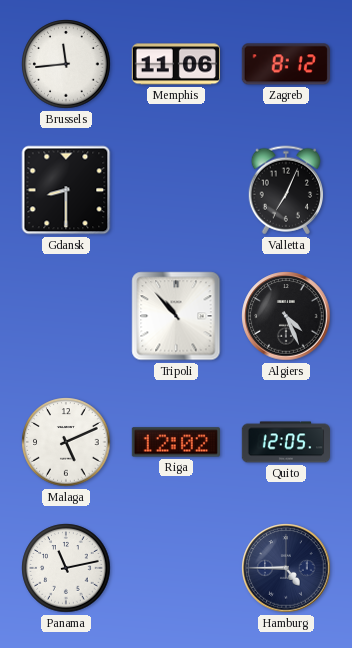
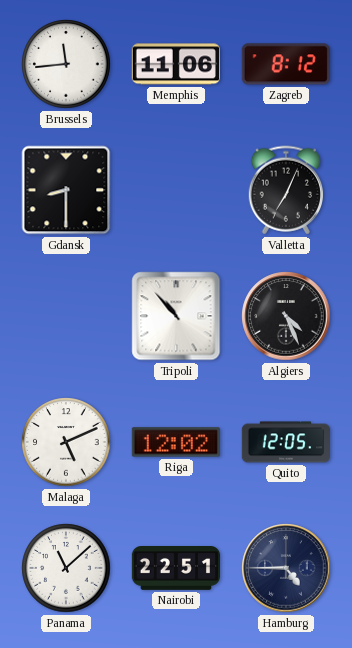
Panama: 11:13 -> 11:08 (66, 568)
Nairobi: none -> 22:51 (175, 569)
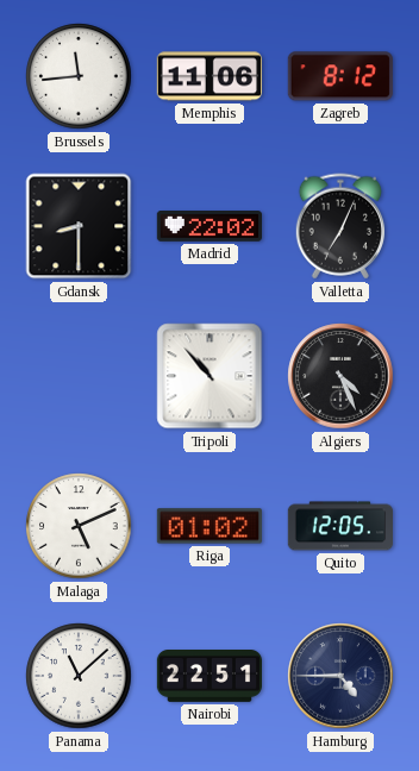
Madrid: none -> 22:02 (208, 227)
Riga: 12:02 -> 01:02 (209, 526)
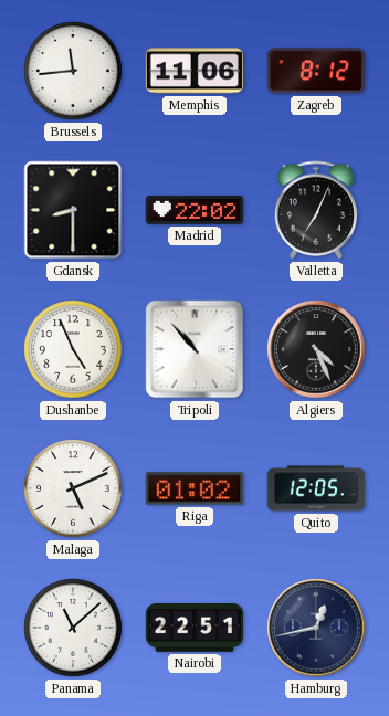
Dushanbe: none -> 4:56 (73, 349)
Hamburg: 4:45 -> 12:43 (316, 628)
